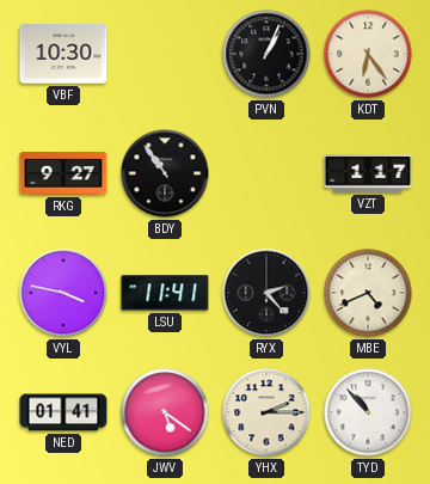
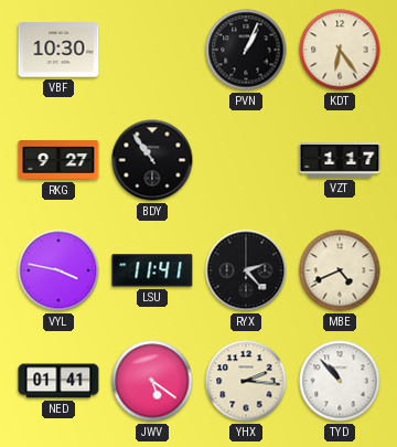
YHX: 2:15 -> 2:16 (246, 381)
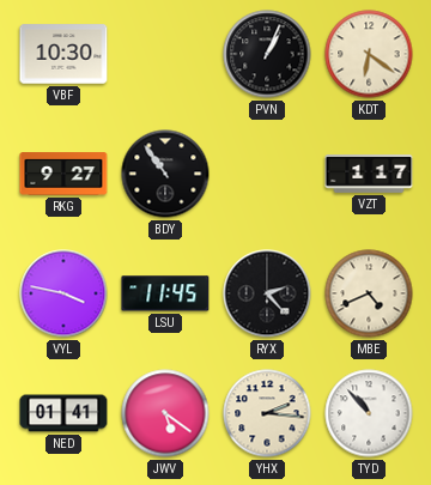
KDT: 6:24 -> 6:21 (369, 54)
LSU: 11:41 -> 11:45 (165, 293)
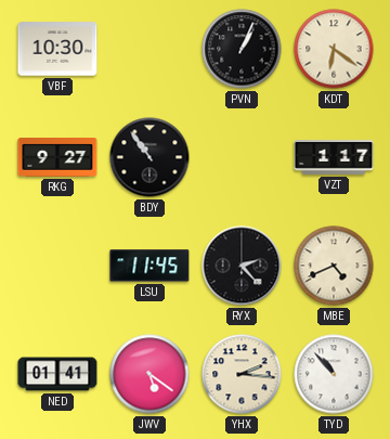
VYL: 3:47 -> none (63, 293)
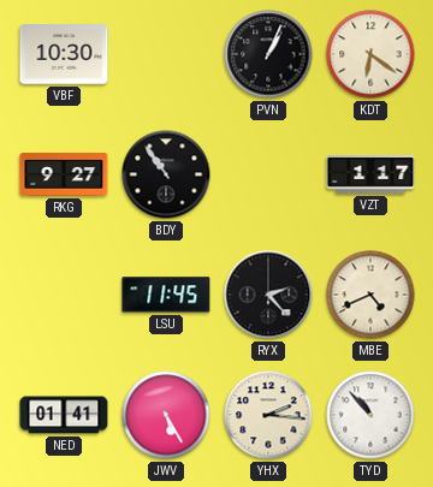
JWV: 5:21 -> 5:25 (166, 415)
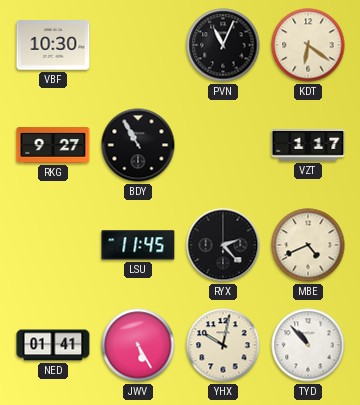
PVN: 1:04 -> 11:04 (223, 45)
BDY: 10:54 -> 10:55 (138, 145)
YHX: 2:16 -> 10:02 (223, 345)
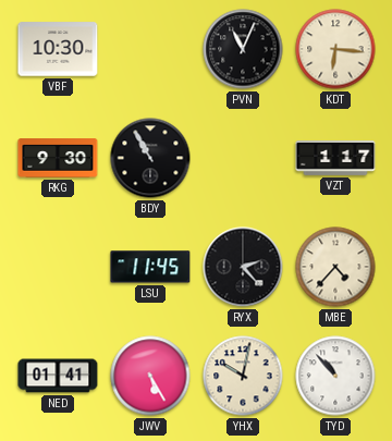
KDT: 6:21 -> 6:16 (335, 49)
RKG: 9:27 -> 9:30 (58, 158)
MBE: 4:41 -> 4:37 (335, 267)
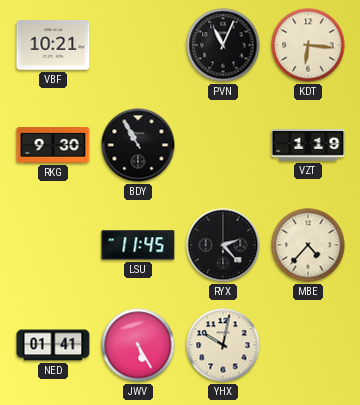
VBF: 10:30 -> 10:21 (53, 45)
VZT: 1:17 -> 1:19 (308, 145)
TYD: 10:53 -> none (335, 376)
